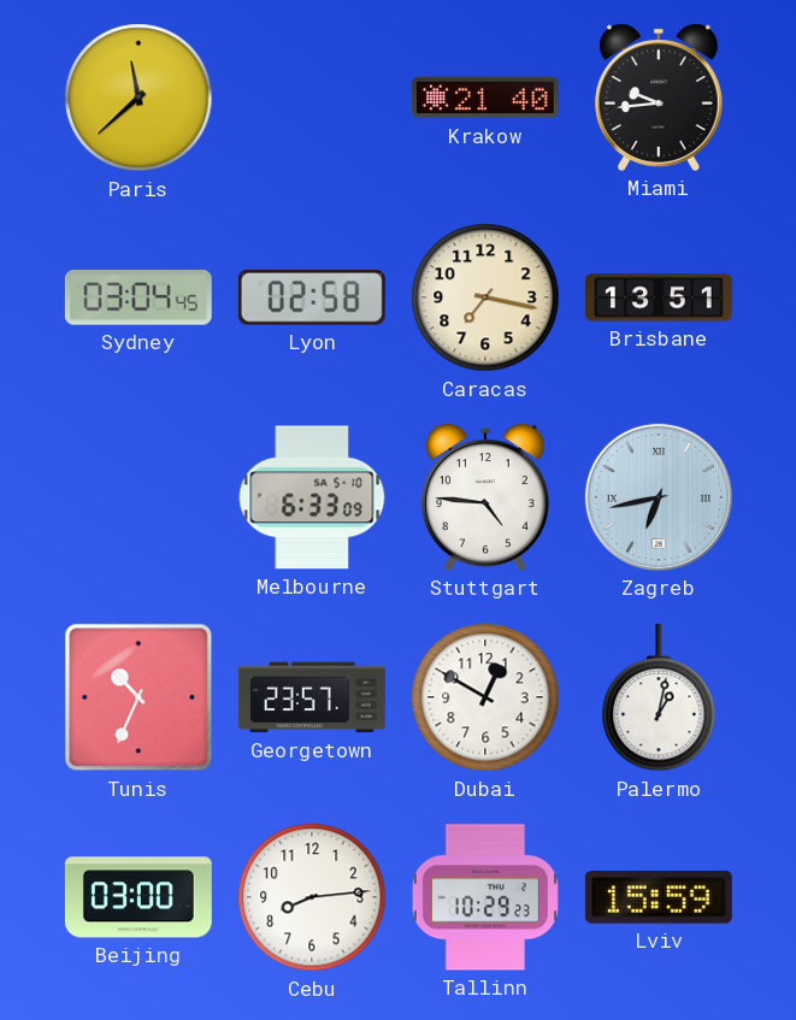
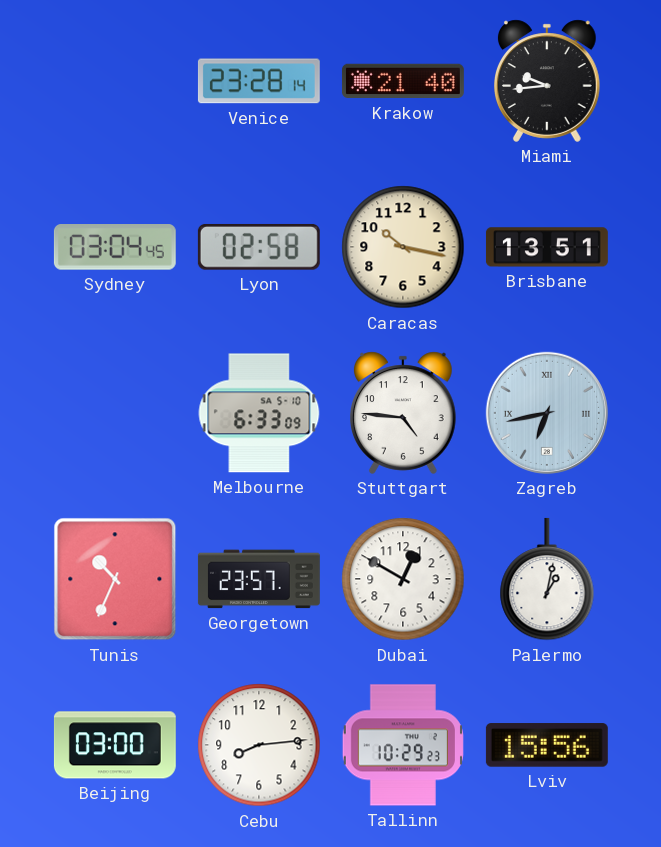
Paris: 11:38 -> none (138, 98)
Venice: none -> 23:28 (259, 81)
Caracas: 7:17 -> 10:17 (403, 247)
Lviv: 15:59 -> 15:56 (547, 745)
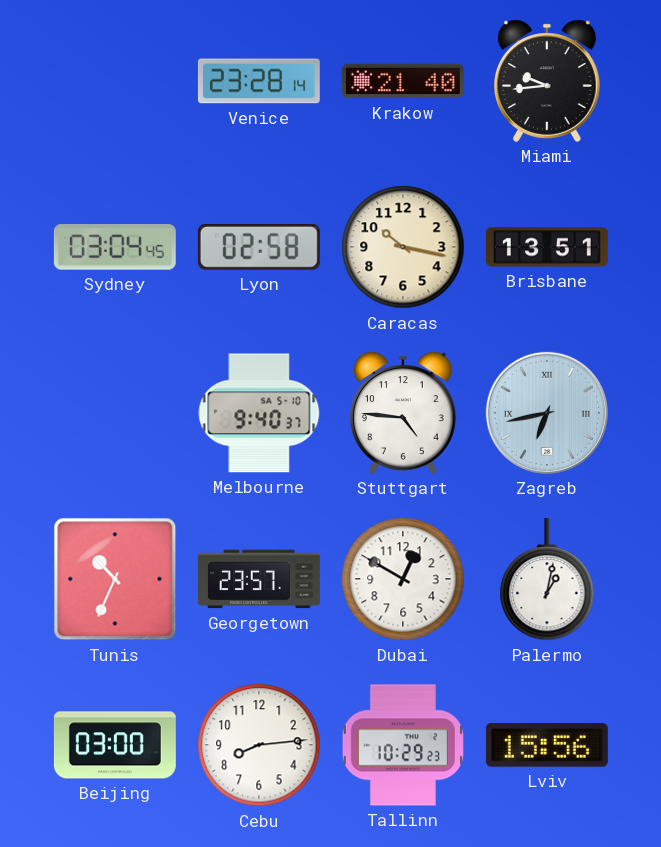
Melbourne: 6:33 -> 9:40 (259, 413)
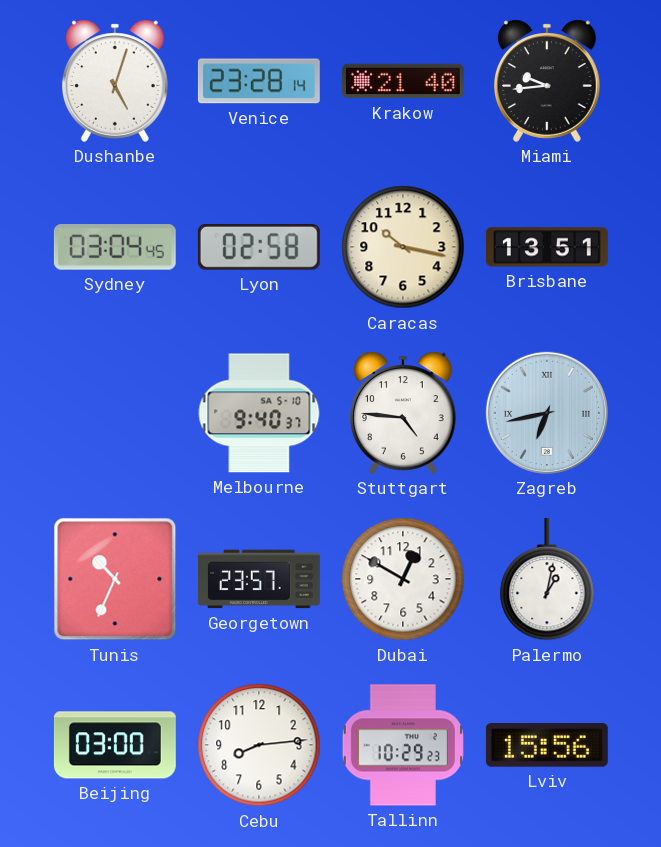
Dushanbe: none -> 5:03 (116, 81)
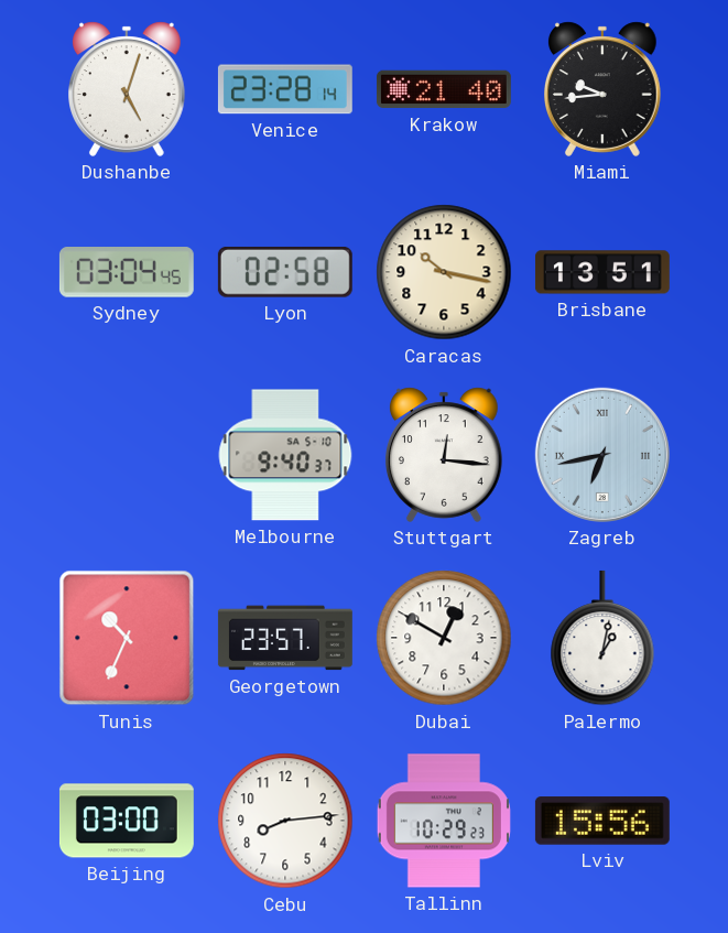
Stuttgart: 4:46 -> 12:16 (445, 455)
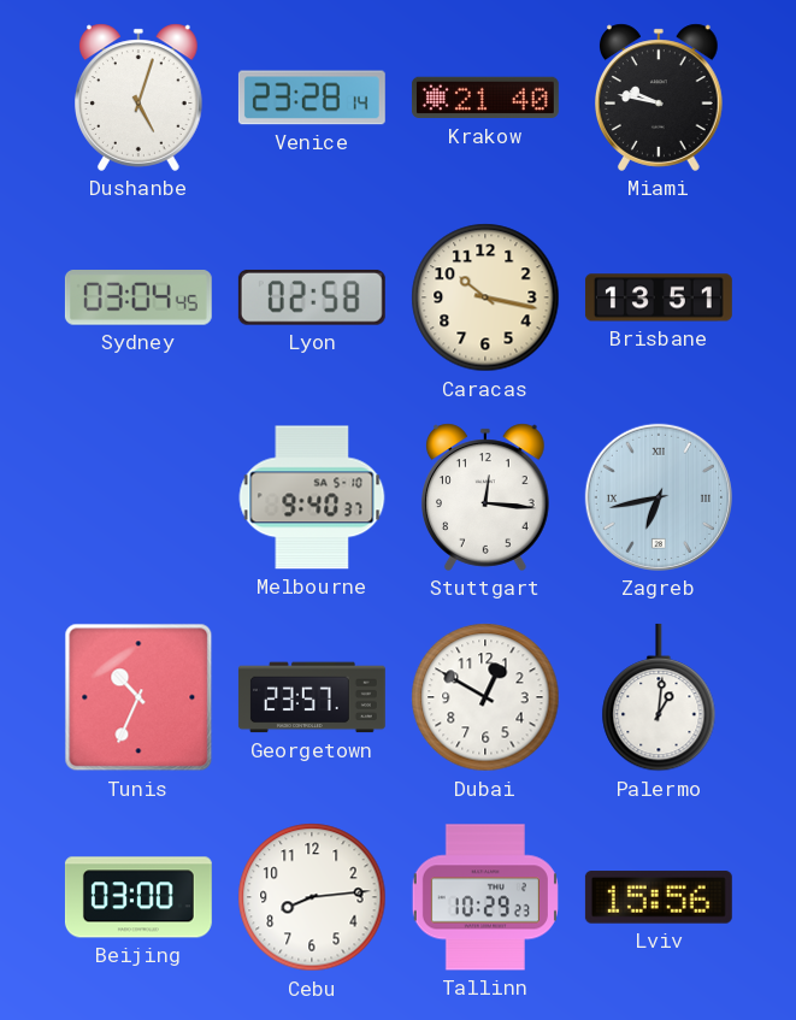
Miami: 9:44 -> 9:47 (660, 98)
Palermo: 1:02 -> 1:01 (659, 697)
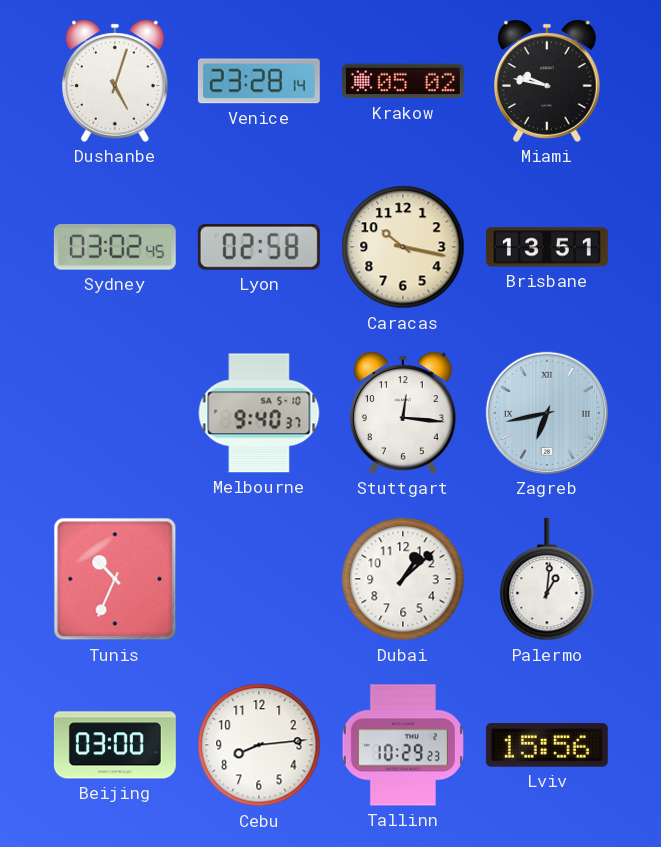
Krakow: 21:40 -> 05:02 (403, 81)
Sydney: 03:04 -> 03:02 (115, 248)
Georgetown: 23:57 -> none (312, 697)
Dubai: 12:50 -> 1:08 (403, 579)
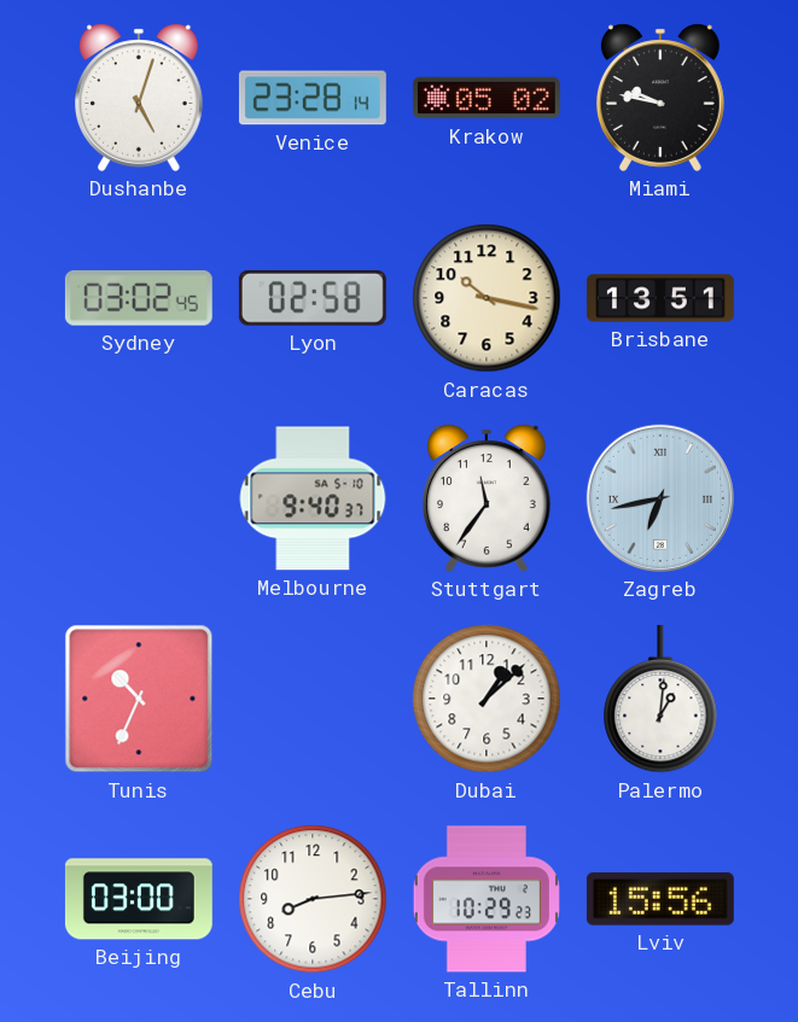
Stuttgart: 12:16 -> 11:36 (488, 498)
